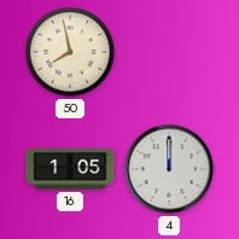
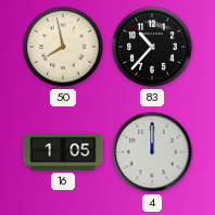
83: none -> 10:37 (152, 47)
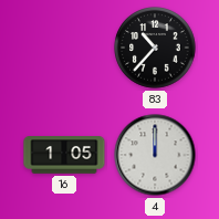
50: 7:58 -> none (63, 47)
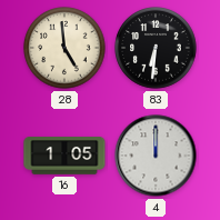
28: none -> 4:59 (64, 48)
83: 10:37 -> 6:31 (156, 48)
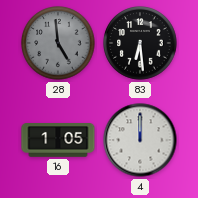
28 dial: cream -> grey (58, 43)
83: 6:31 -> 6:29 (140, 43)
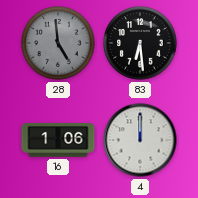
16: 1:05 -> 1:06 (58, 140)
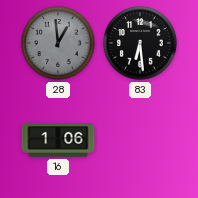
28: 4:59 -> 12:59 (58, 43)
4: 12:00 -> none (140, 140)
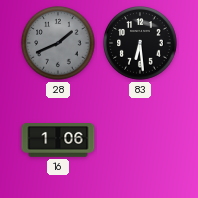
28: 12:59 -> 1:41 (58, 43)
